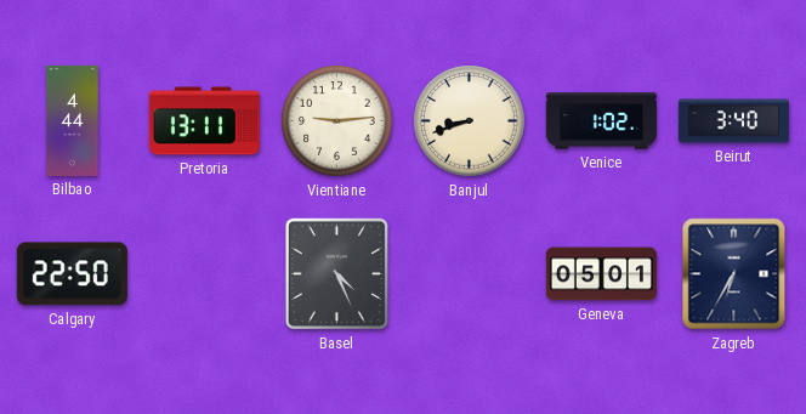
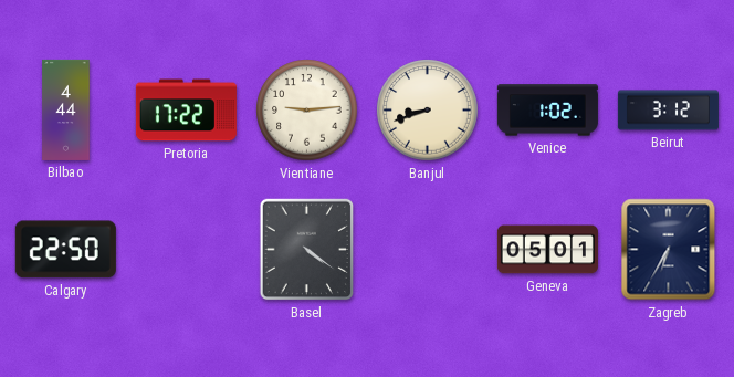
Pretoria: 13:11 -> 17:22 (186, 111)
Beirut: 3:40 -> 3:12 (668, 111)
Basel: 4:26 -> 4:21 (307, 250)
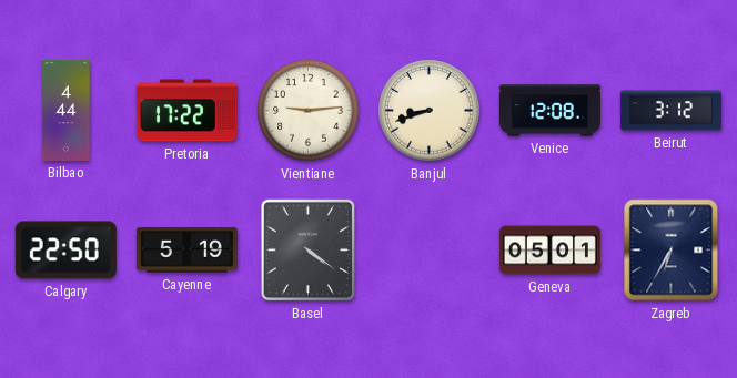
Venice: 1:02 -> 12:08 (549, 111)
Cayenne: none -> 5:19 (186, 251)
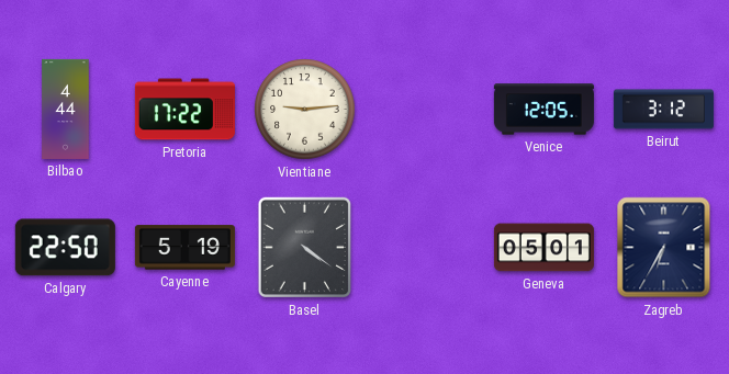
Banjul: 8:42 -> none (430, 111)
Venice: 12:08 -> 12:05 (543, 110)
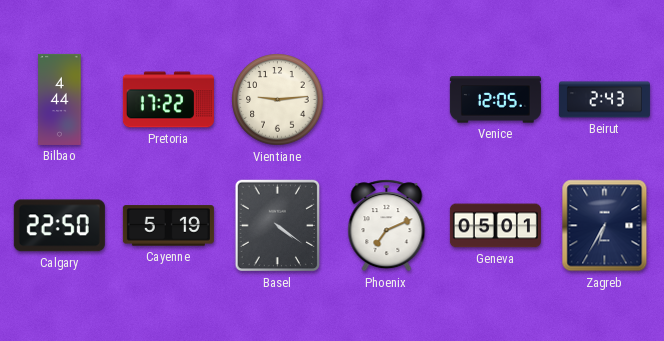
Beirut: 3:12 -> 2:43 (604, 100)
Phoenix: none -> 7:11 (387, 226)
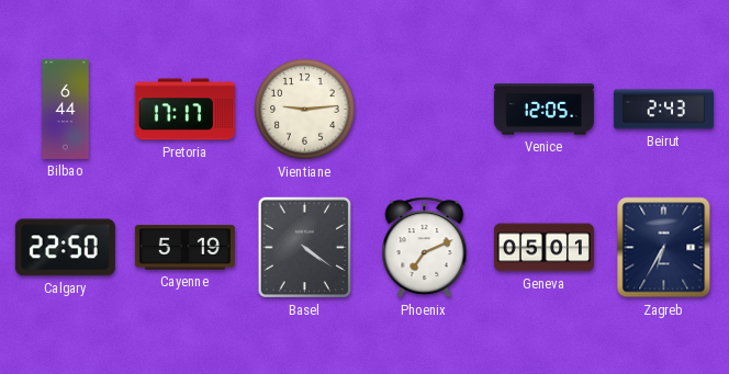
Bilbao: 4:44 -> 6:44 (66, 109)
Pretoria: 17:22 -> 17:17 (184, 110)
